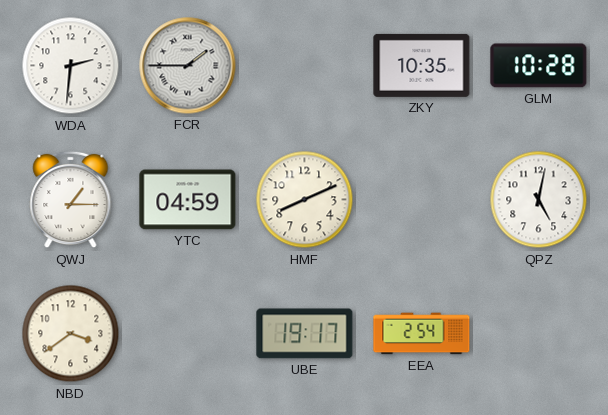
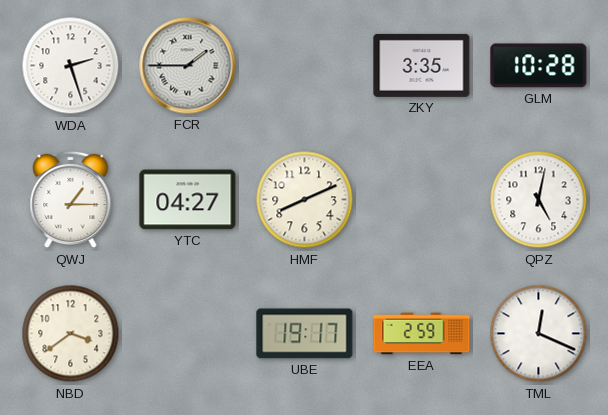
WDA: 2:31 -> 2:27 (71, 66)
ZKY: 10:35 -> 3:35 (422, 65)
YTC: 04:59 -> 04:27 (188, 200)
EEA: 2:54 -> 2:59 (422, 334)
TML: none -> 12:19 (539, 334)
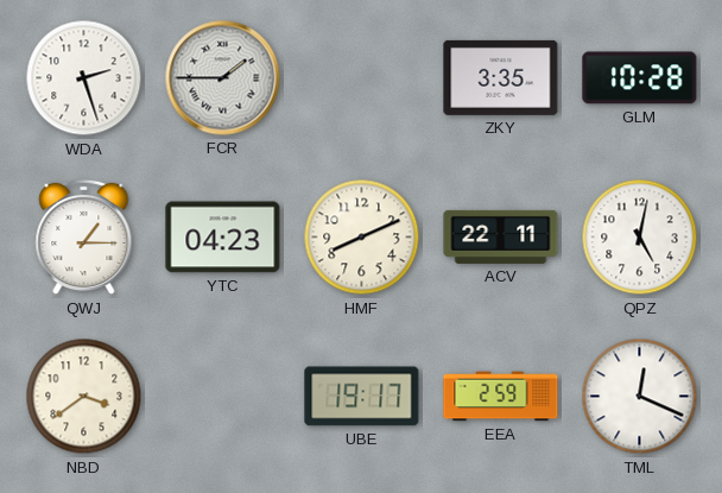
YTC: 04:27 -> 04:23 (223, 238)
ACV: none -> 22:11 (501, 236)
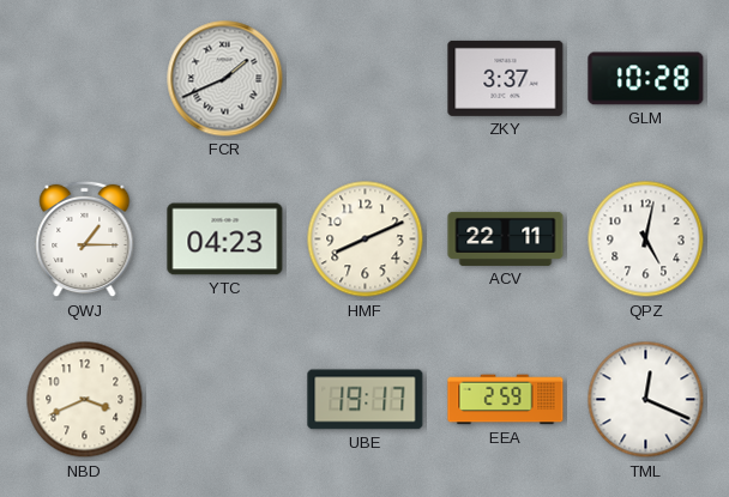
WDA: 2:27 -> none (84, 78)
FCR: 1:45 -> 1:41 (225, 79)
ZKY: 3:35 -> 3:37 (506, 78)
NBD: 3:39 -> 3:41 (85, 400)
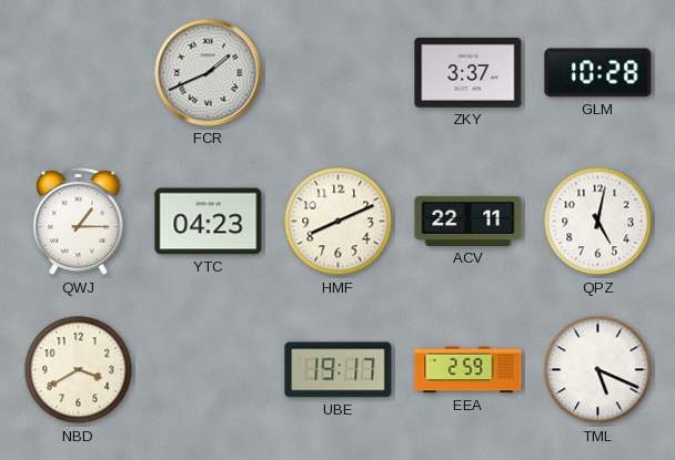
NBD: 3:41 -> 3:40 (79, 370)
TML: 12:19 -> 5:19 (598, 370)
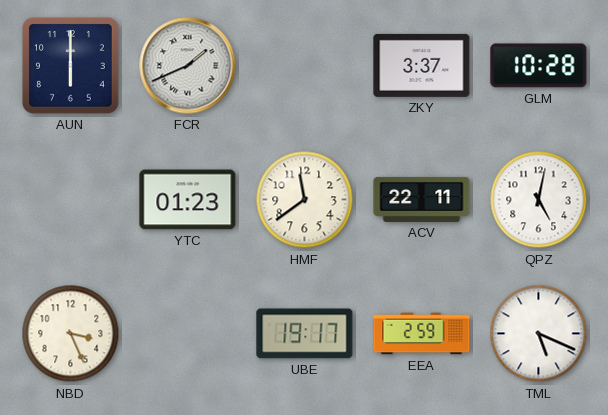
AUN: none -> 6:00 (71, 66)
QWJ: 1:15 -> none (79, 222)
YTC: 04:23 -> 01:23 (188, 200)
HMF: 8:11 -> 11:39 (305, 200)
NBD: 3:40 -> 3:26 (71, 334)
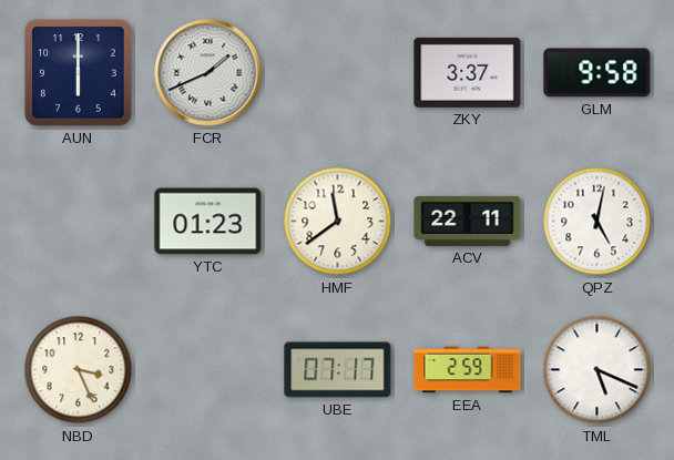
GLM: 10:28 -> 9:58 (598, 73)
UBE: 19:17 -> 07:17 (338, 370)
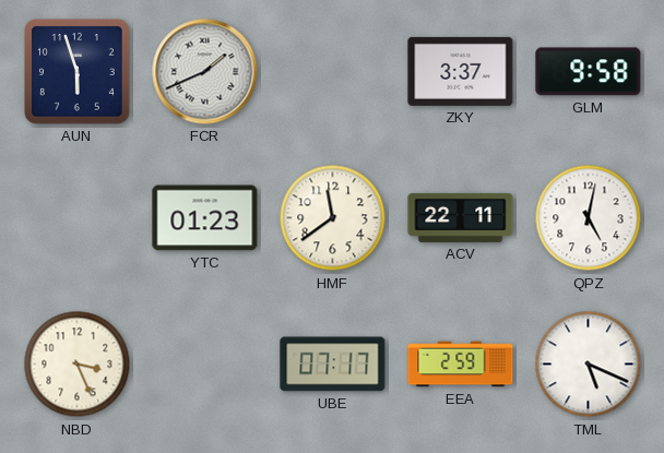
AUN: 6:00 -> 5:57 (78, 72)
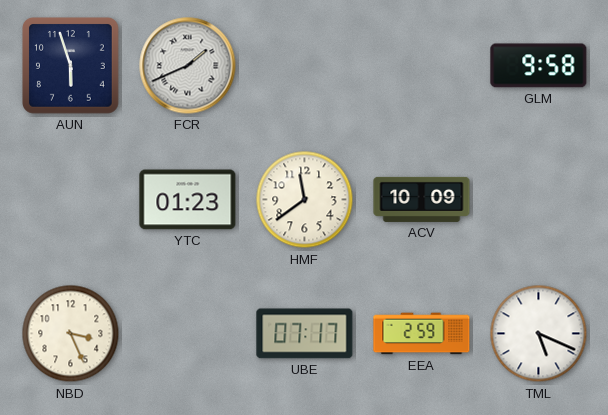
ZKY: 3:37 -> none (461, 71)
ACV: 22:11 -> 10:09 (422, 199)
QPZ: 5:02 -> none (589, 218)
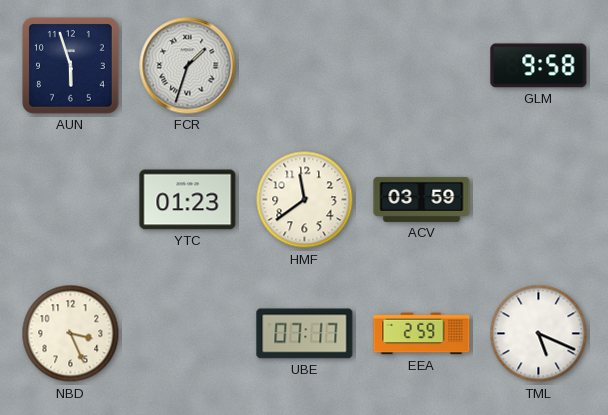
FCR: 1:41 -> 1:33 (188, 66)
ACV: 10:09 -> 03:59 (422, 199)
